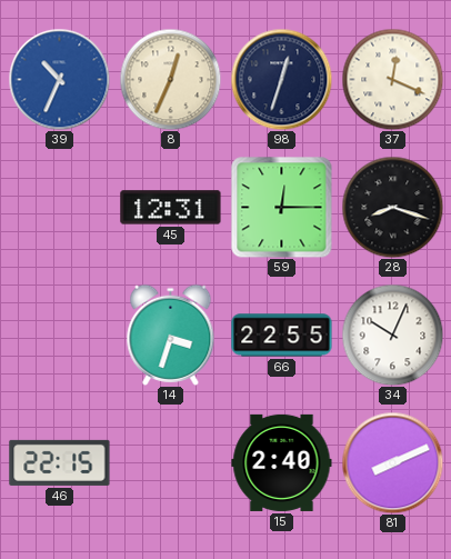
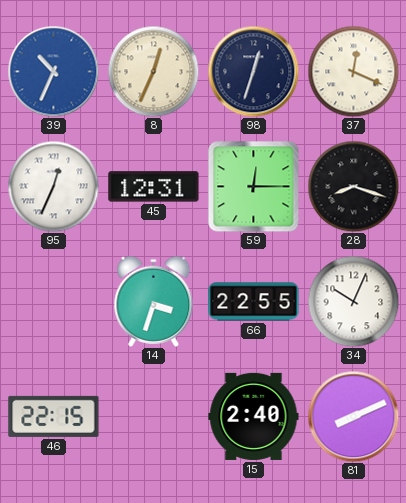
95: none -> 12:34 (53, 186)
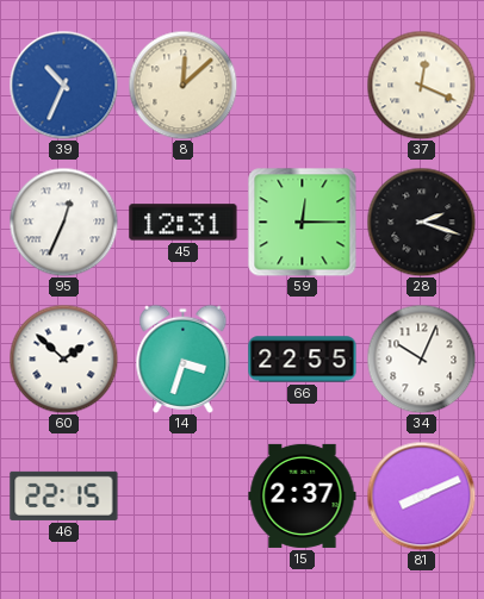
8: 12:34 -> 12:08 (182, 85)
98: 12:33 -> none (253, 71)
28: 8:18 -> 2:18 (421, 221)
60: none -> 1:52 (63, 358)
15: 2:40 -> 2:37 (303, 495)
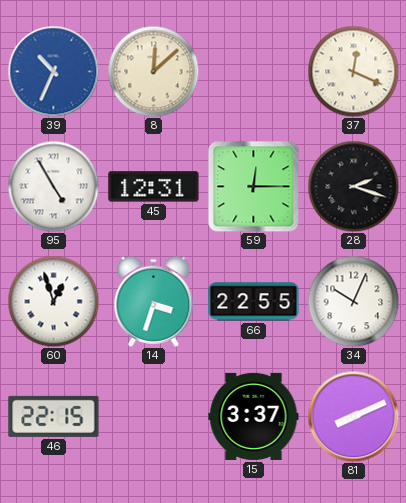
95: 12:34 -> 4:55 (53, 186)
60: 1:52 -> 12:57 (53, 301)
15: 2:37 -> 3:37 (254, 416)
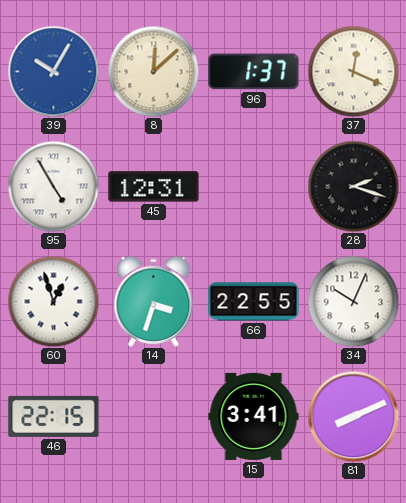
39: 10:34 -> 10:05 (53, 71)
96: none -> 1:37 (254, 72)
59: 12:15 -> none (253, 186)
15: 3:37 -> 3:41 (254, 416)
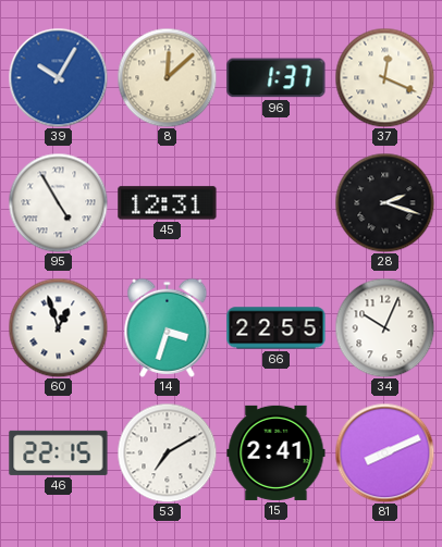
53: none -> 7:10 (167, 452)
15: 3:41 -> 2:41 (277, 452)
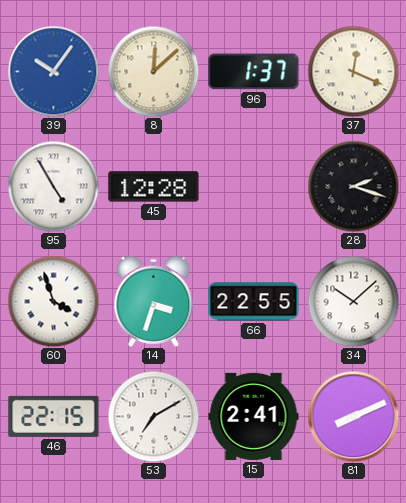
39: 10:05 -> 10:06 (53, 71)
45: 12:31 -> 12:28 (154, 187)
60: 12:57 -> 3:57 (53, 301)
34: 10:04 -> 10:08 (353, 301)
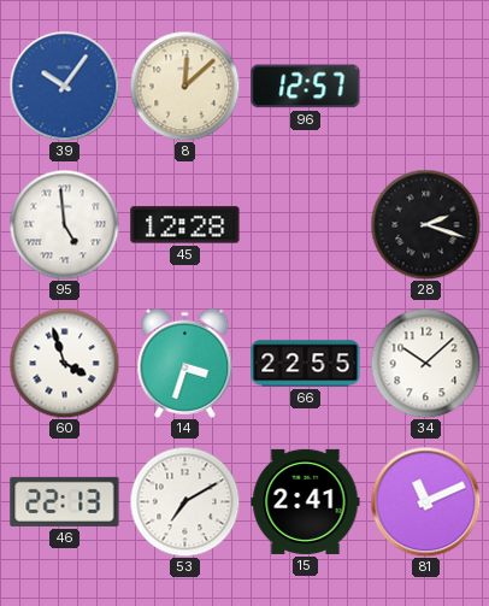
96: 1:37 -> 12:57 (306, 87)
37: 12:19 -> none (353, 71)
95: 4:55 -> 4:59 (64, 224)
46: 22:15 -> 22:13 (65, 501)
81: 8:11 -> 11:11 (425, 501)
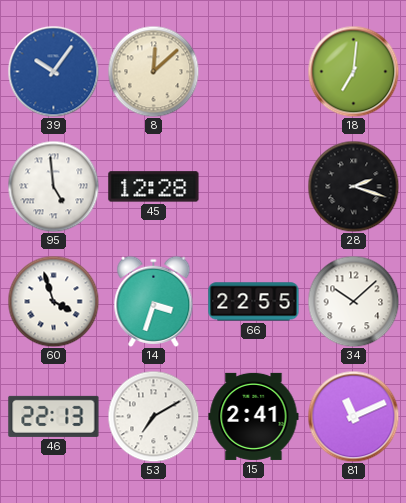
96: 12:57 -> none (306, 87)
18: none -> 7:01 (353, 71)
